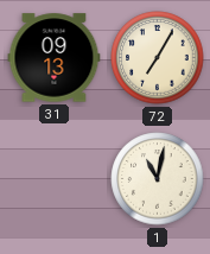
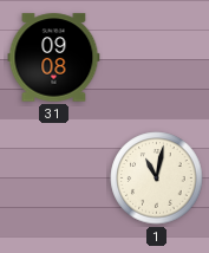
31: 09:13 -> 09:08 (54, 58)
72: 7:05 -> none (158, 58)
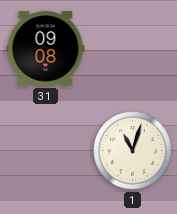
1: 11:02 -> 11:03 (133, 151)
